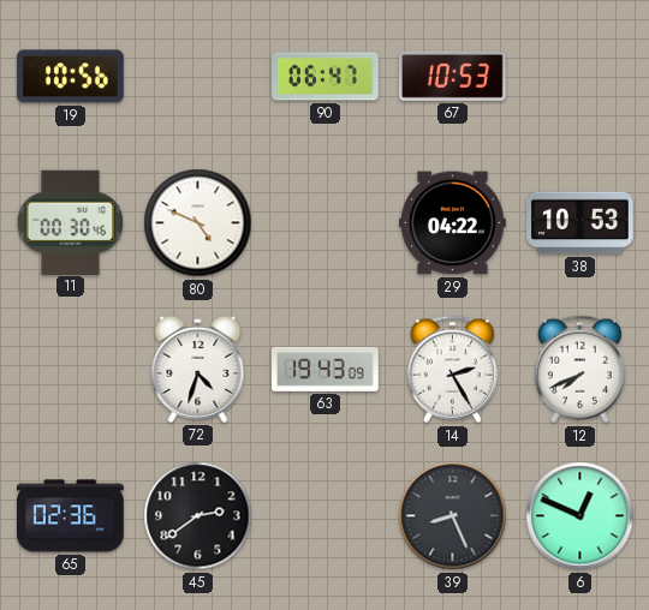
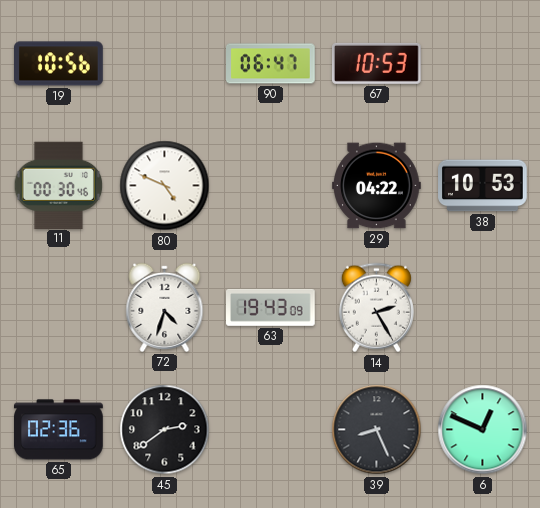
12: 7:41 -> none (579, 370)
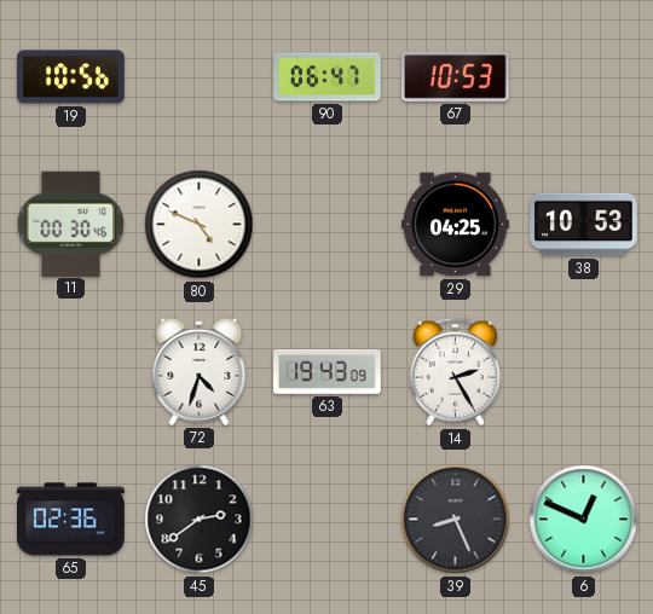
29: 04:22 -> 04:25 (456, 225)
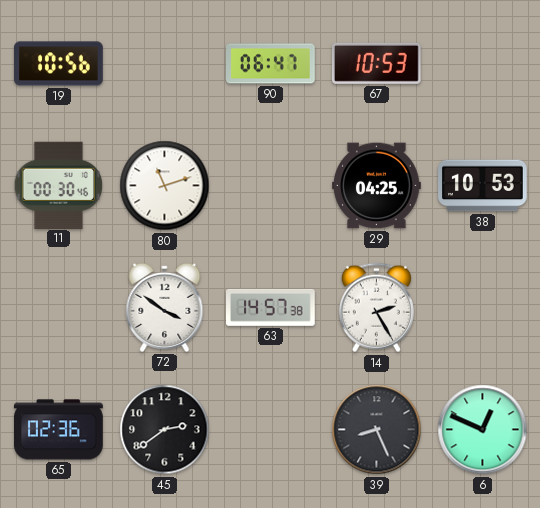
80: 4:49 -> 11:12 (165, 186)
72: 4:33 -> 3:51 (165, 307)
63: 19:43 -> 14:57 (271, 307)
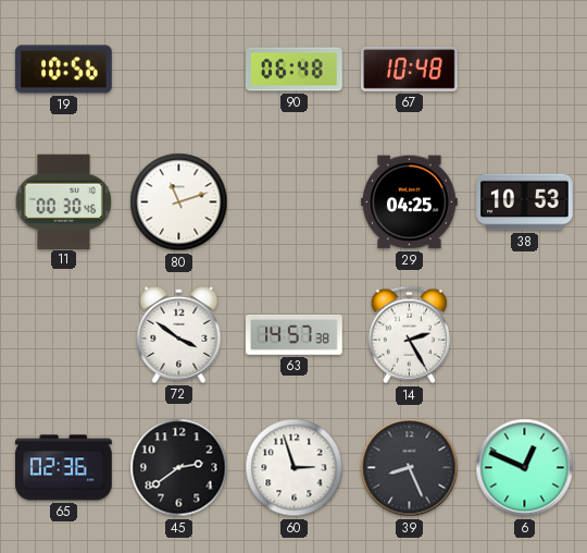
90: 06:47 -> 06:48 (295, 70)
67: 10:53 -> 10:48 (410, 69)
60: none -> 2:57 (295, 468)
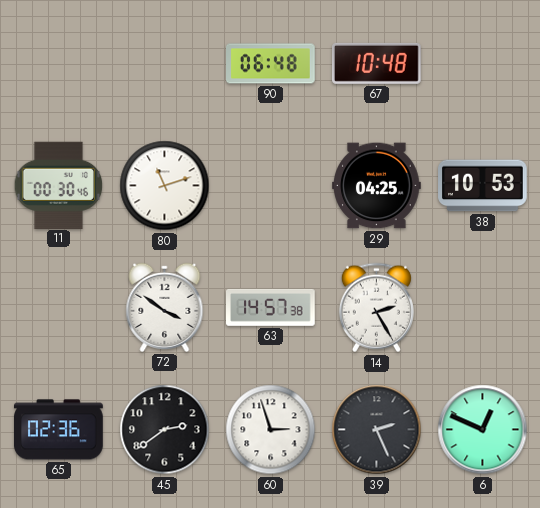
19: 10:56 -> none (64, 70)
39: 8:26 -> 2:26 (377, 430)
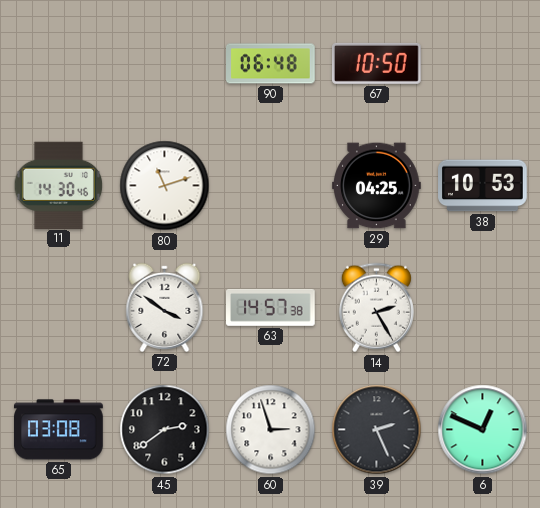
67: 10:48 -> 10:50 (377, 63)
11: 00:30 -> 14:30 (59, 185)
65: 02:36 -> 03:08 (59, 430)
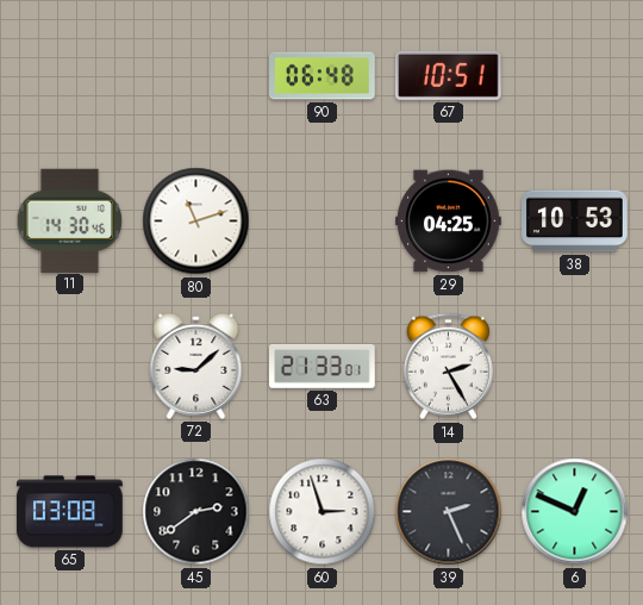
67: 10:50 -> 10:51 (449, 75)
72: 3:51 -> 9:08 (196, 366)
63: 14:57 -> 21:33 (323, 366)
